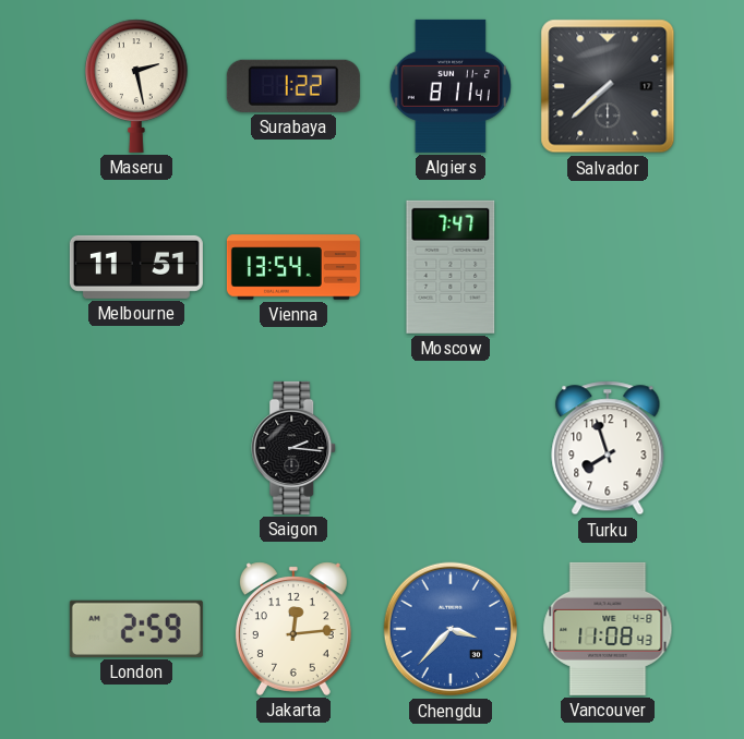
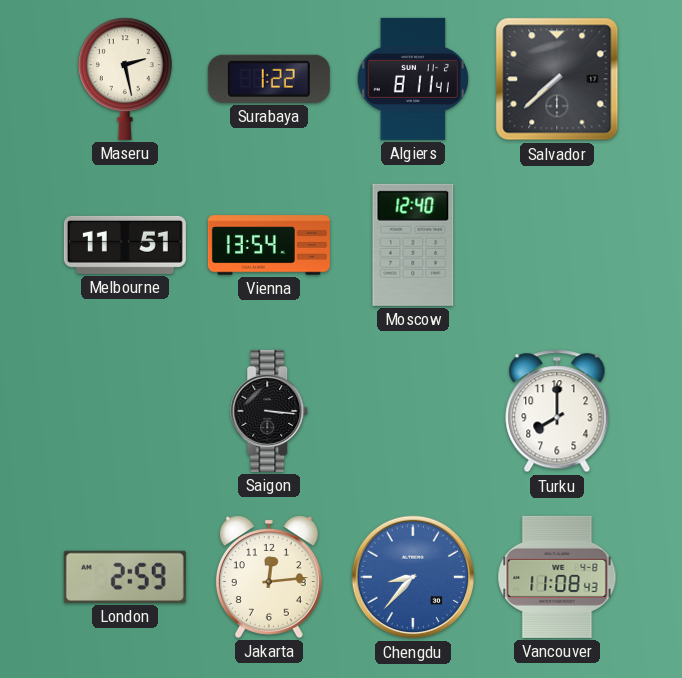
Moscow: 7:47 -> 12:40 (413, 245)
Saigon: 2:16 -> 3:16 (270, 411)
Turku: 7:57 -> 8:00 (557, 411)
Chengdu: 3:37 -> 8:37 (413, 577)
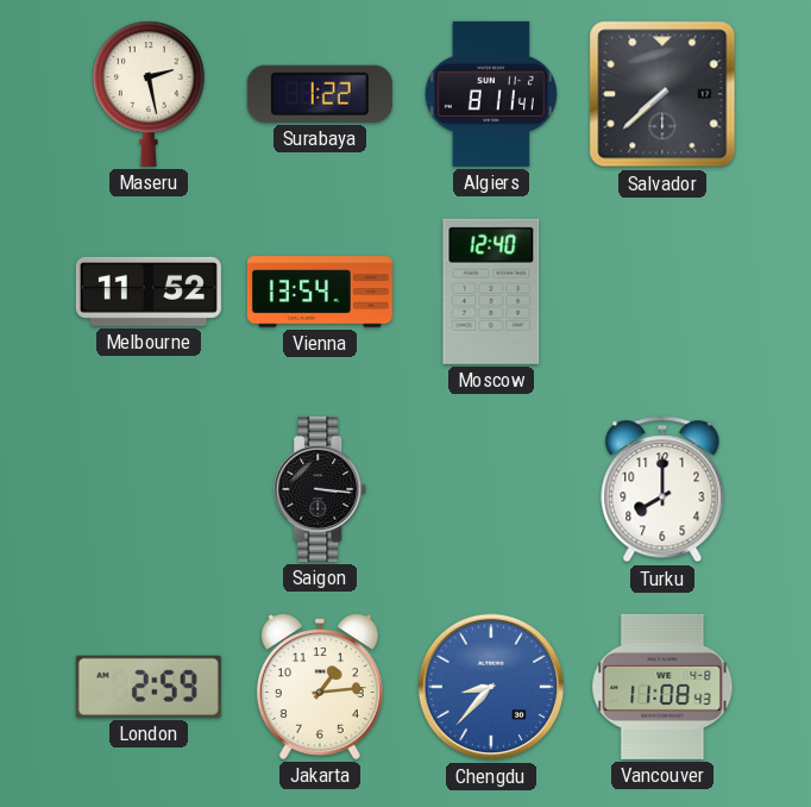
Melbourne: 11:51 -> 11:52 (149, 292)
Jakarta: 12:14 -> 1:14 (320, 687)
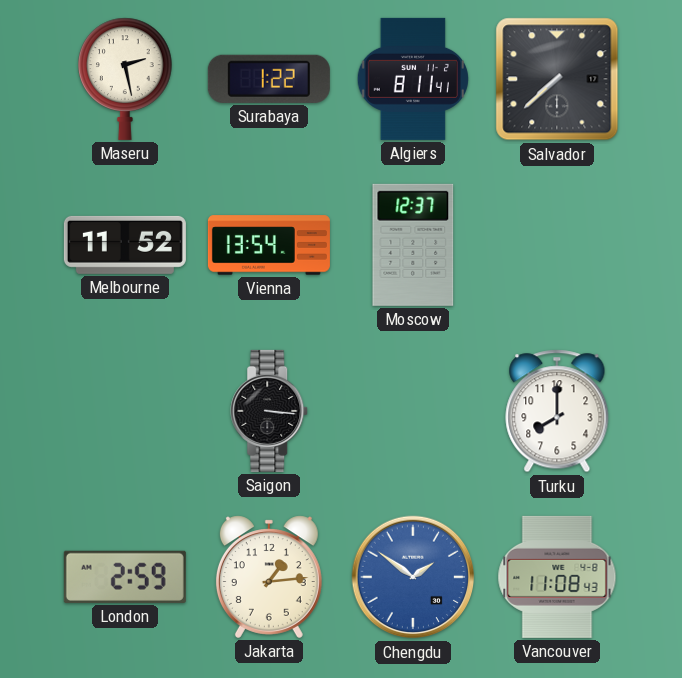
Moscow: 12:40 -> 12:37 (413, 245)
Chengdu: 8:37 -> 1:51 (413, 577)
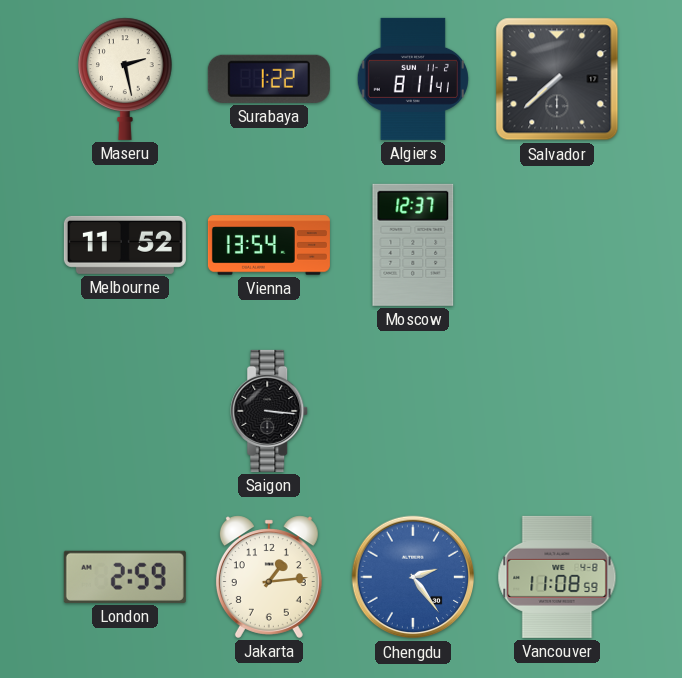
Turku: 8:00 -> none (557, 411)
Chengdu: 1:51 -> 2:24 (413, 577)
Vancouver: 11:08:43 -> 11:08:59 (557, 577)
